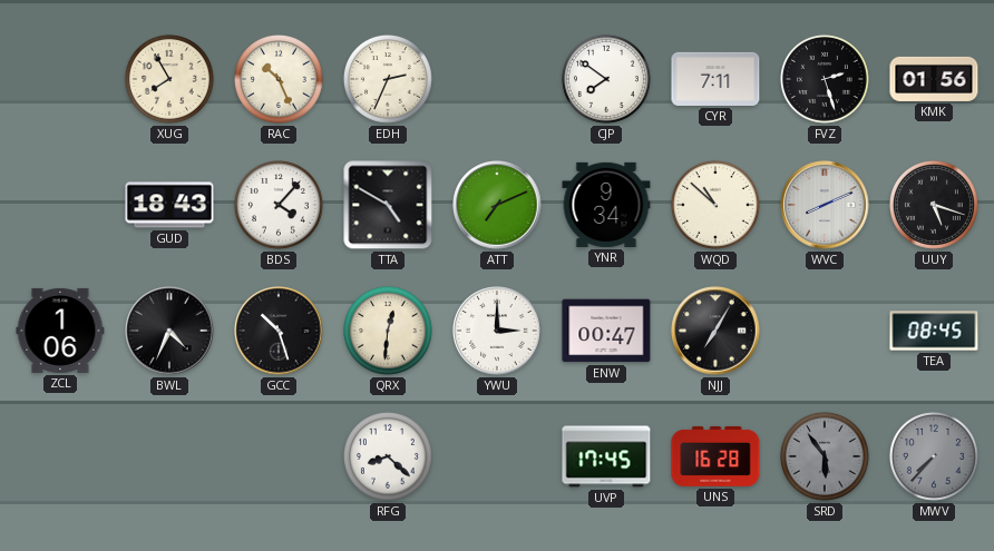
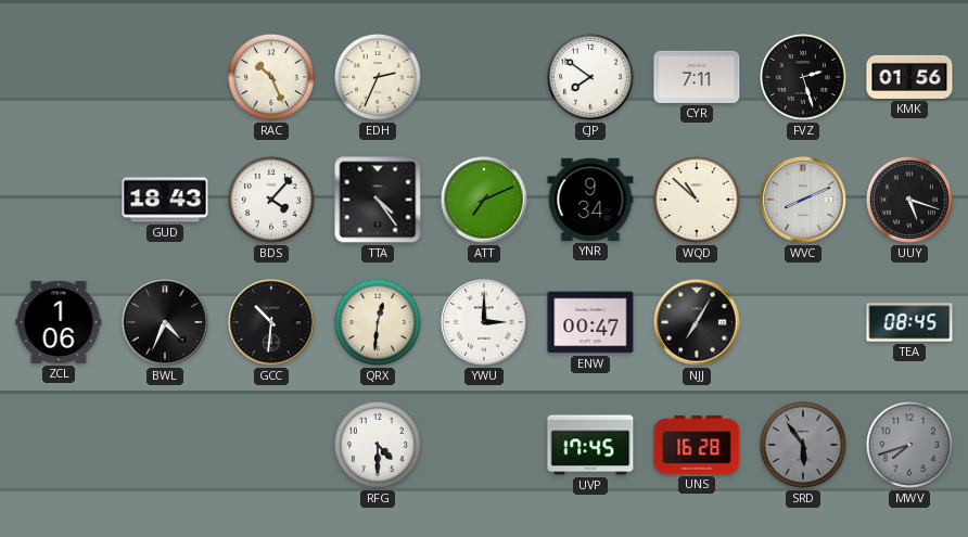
XUG: 7:55 -> none (169, 79)
TTA: 4:50 -> 4:24 (378, 200)
GCC: 10:27 -> 10:31 (271, 322)
RFG: 8:22 -> 4:30 (378, 445)
MWV: 7:37 -> 7:42 (909, 445)
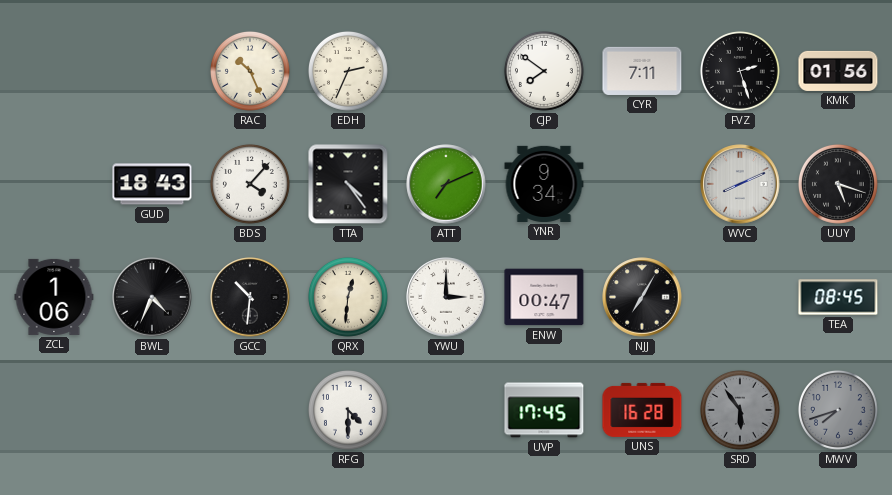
WQD: 10:52 -> none (697, 200)
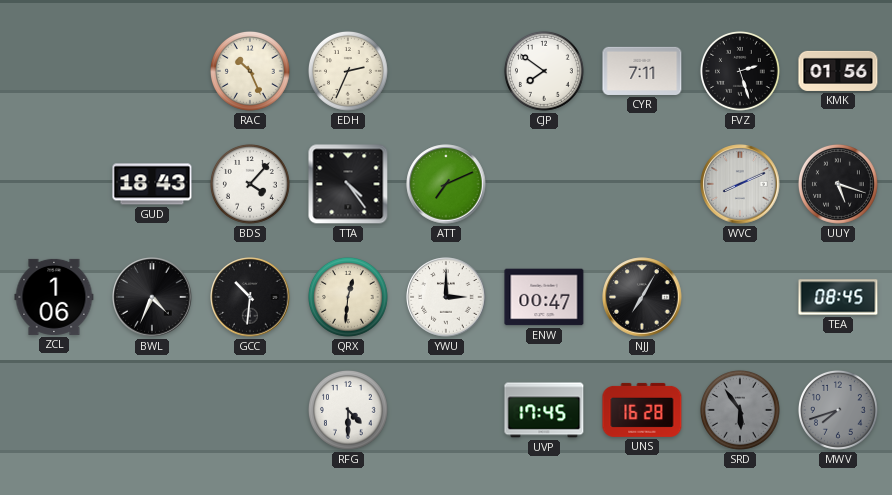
YNR: 9:34 -> none (544, 184)
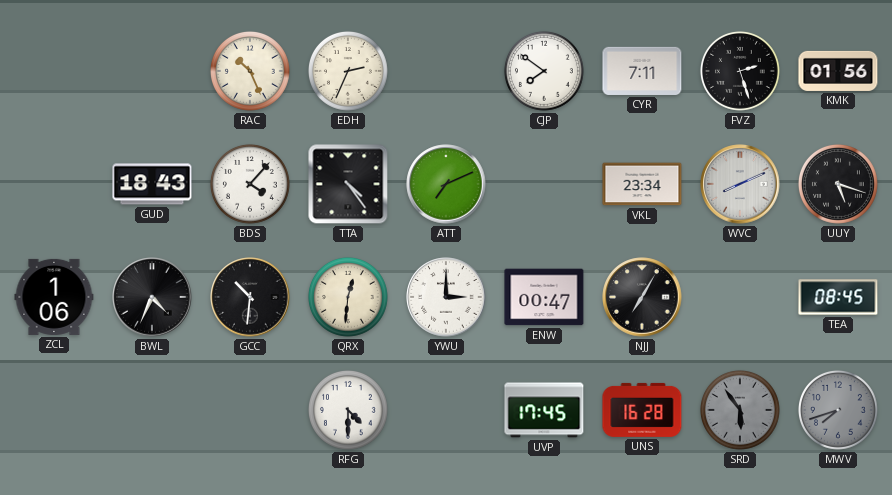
VKL: none -> 23:34 (642, 184)
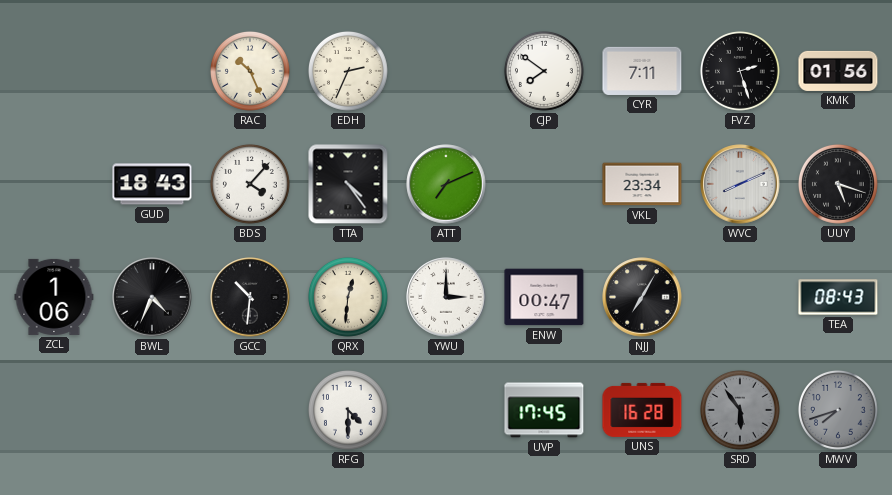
TEA: 08:45 -> 08:43 (838, 297)
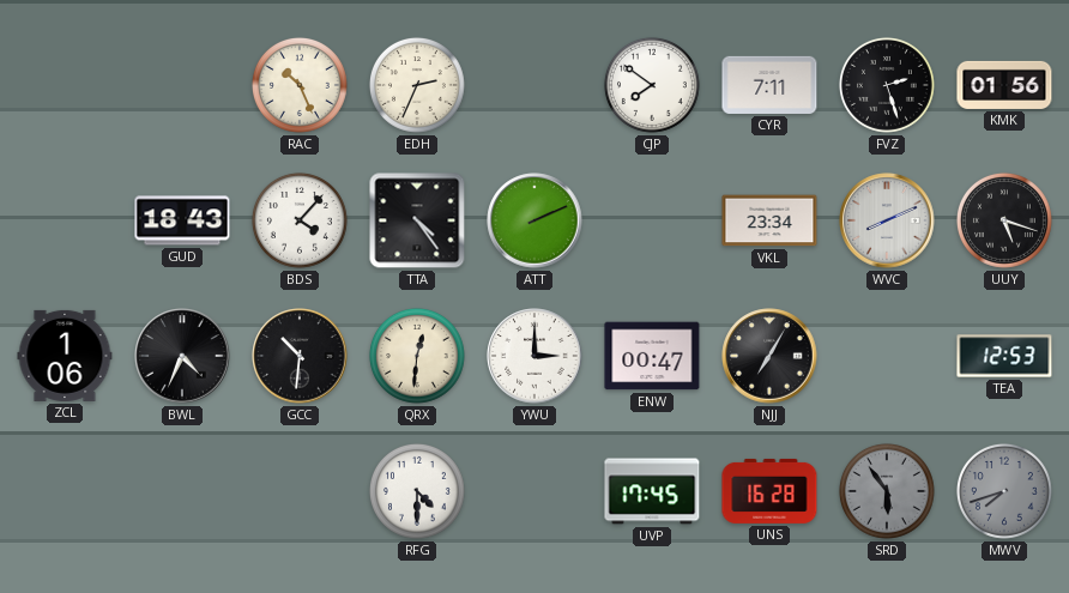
ATT: 7:11 -> 2:11 (534, 220)
TEA: 08:43 -> 12:53 (1004, 356)
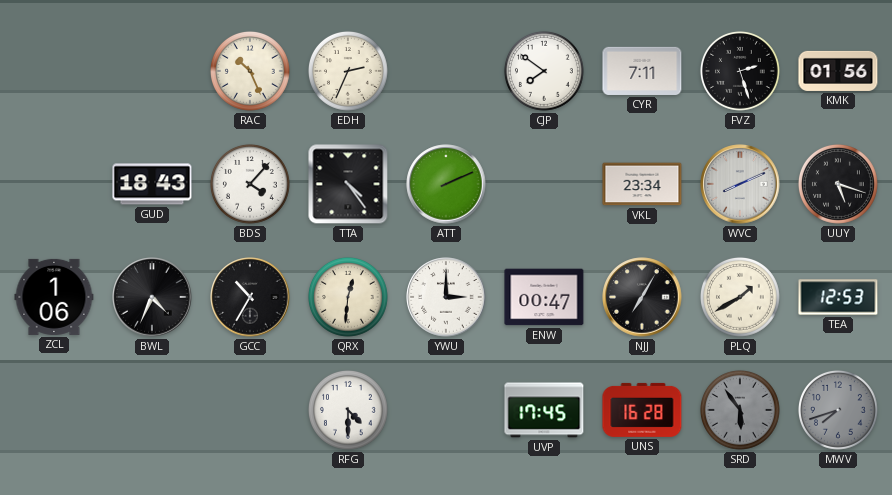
GCC: 10:31 -> 10:35 (250, 297)
PLQ: none -> 1:40 (740, 297)
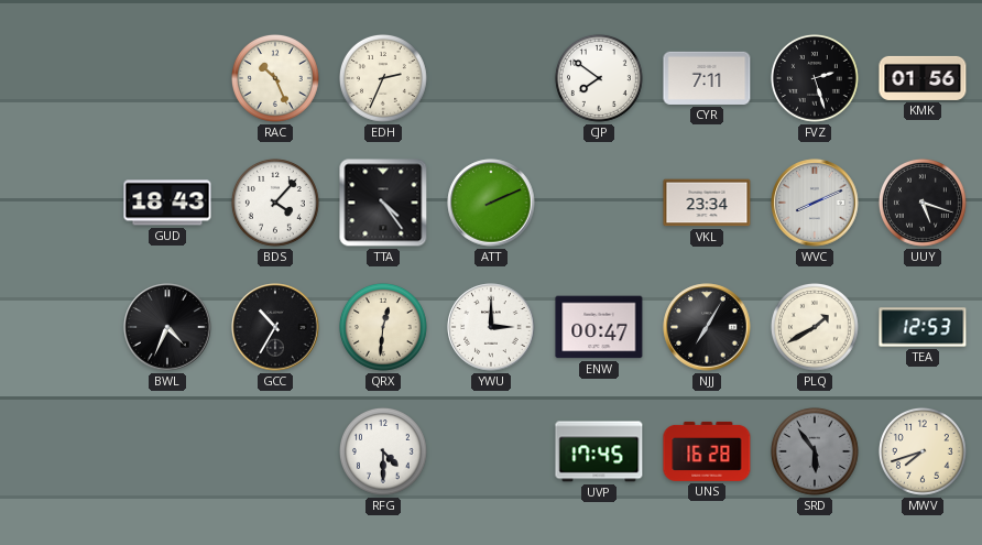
ZCL: 1:06 -> none (54, 297)
MWV dial: grey -> cream (923, 451)
